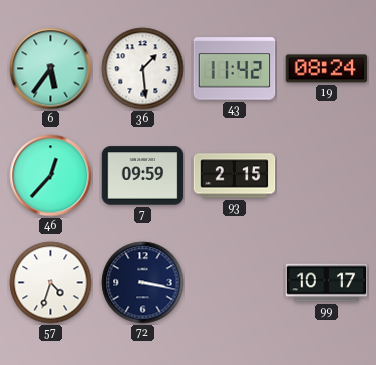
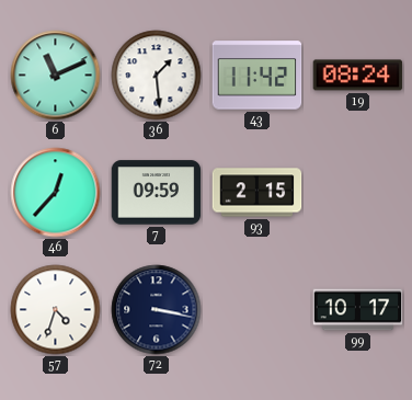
6: 5:36 -> 11:11 (56, 76)
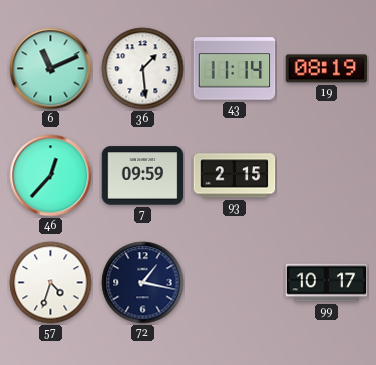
43: 11:42 -> 11:14 (235, 69)
19: 08:24 -> 08:19 (327, 69)
72: 3:17 -> 1:17 (143, 283)
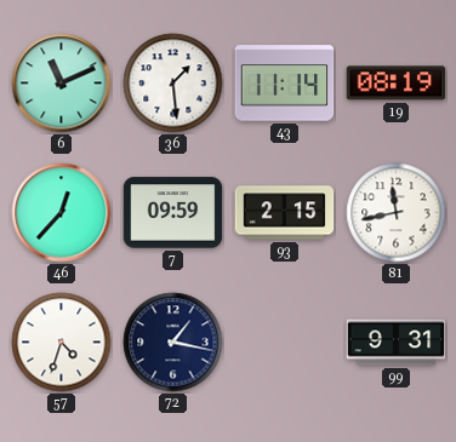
81: none -> 11:43 (397, 213)
99: 10:17 -> 9:31 (397, 343)
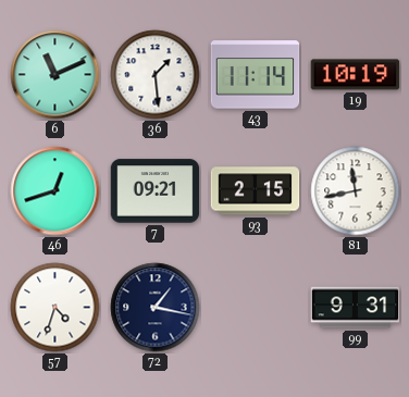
19: 08:19 -> 10:19 (356, 75)
46: 12:37 -> 12:42 (55, 191)
7: 09:59 -> 09:21 (156, 191)
